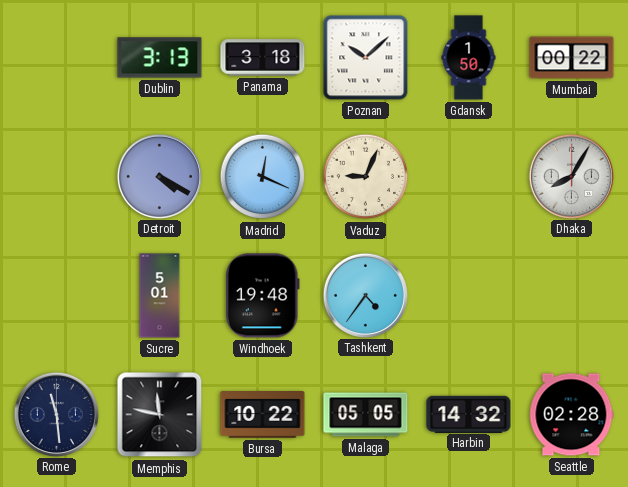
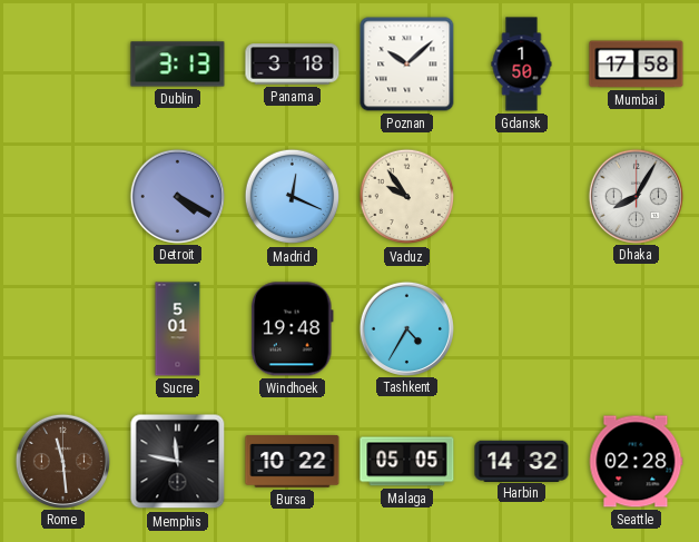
Mumbai: 00:22 -> 17:58 (637, 65)
Vaduz: 9:04 -> 9:54 (407, 197)
Tashkent: 4:36 -> 4:35 (406, 328)
Rome dial: navy -> brown (62, 461)
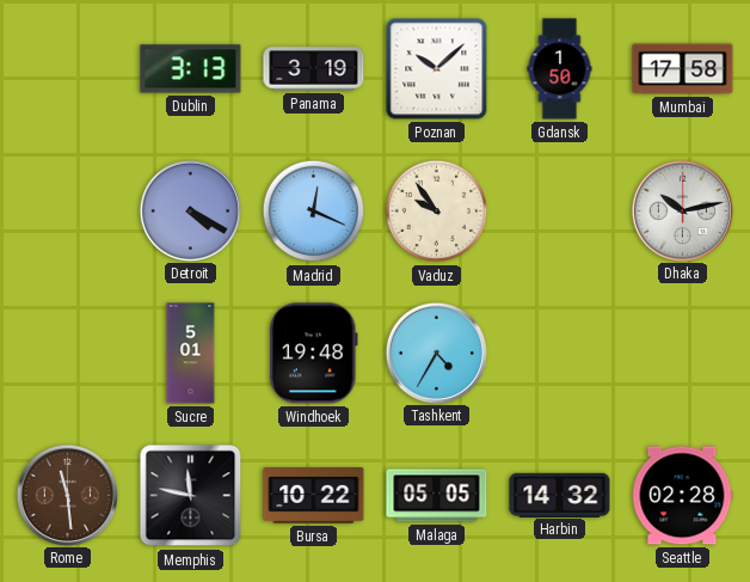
Panama: 3:18 -> 3:19 (314, 69)
Dhaka: 8:05 -> 10:13 (682, 210)
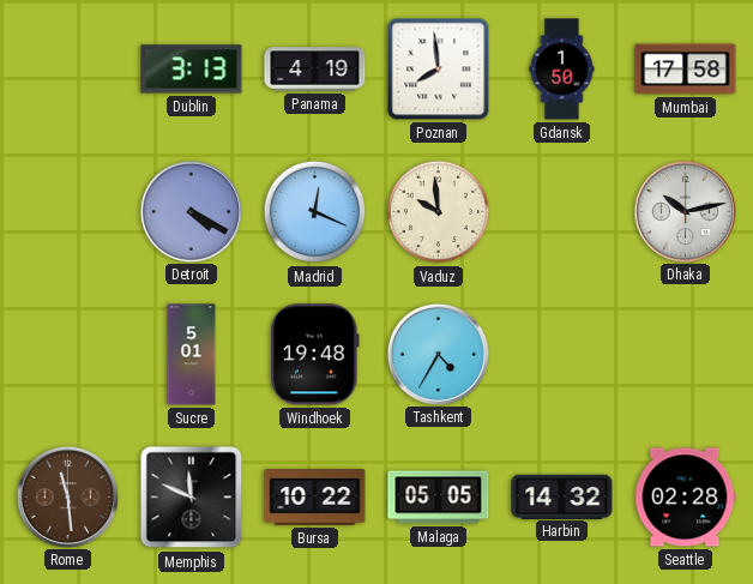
Panama: 3:19 -> 4:19 (315, 70)
Poznan: 10:08 -> 7:59 (439, 70)
Vaduz: 9:54 -> 9:59 (439, 212)
Memphis: 11:47 -> 11:49 (192, 498)
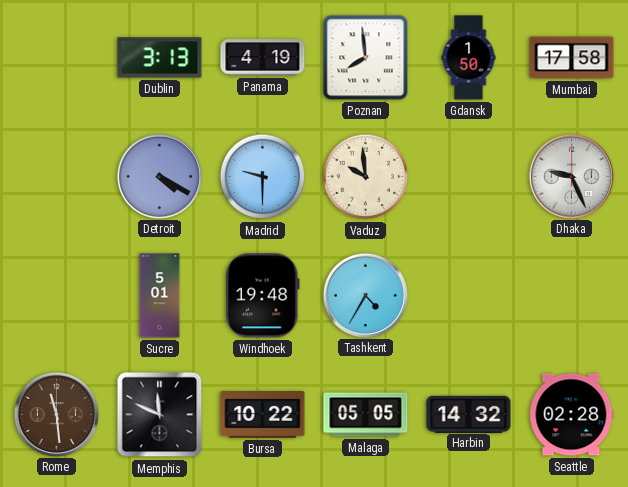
Madrid: 12:19 -> 9:30 (263, 177)
Dhaka: 10:13 -> 9:26 (571, 176)
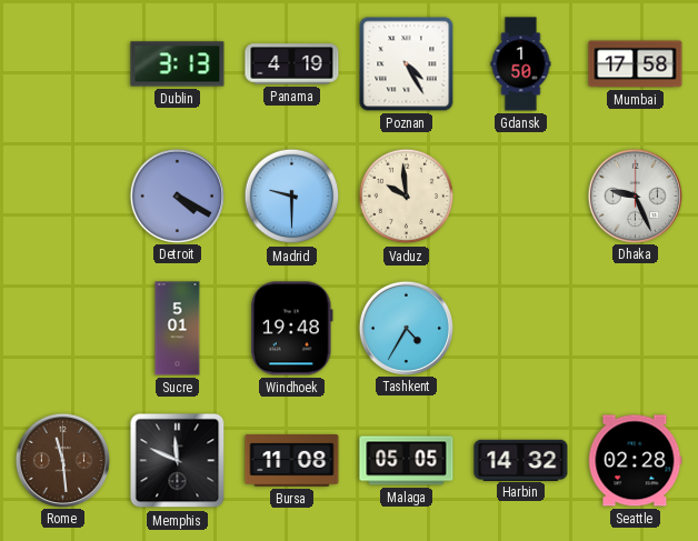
Poznan: 7:59 -> 4:25 (407, 64)
Bursa: 10:22 -> 11:08 (292, 461)
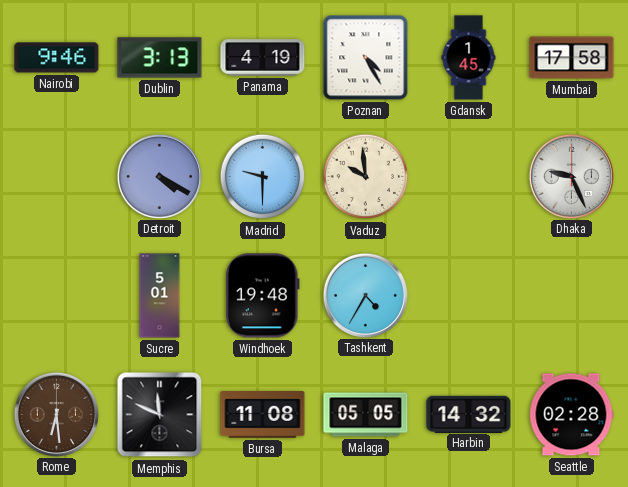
Nairobi: none -> 9:46 (57, 58)
Gdansk: 1:50 -> 1:45 (469, 58)
Rome: 11:29 -> 6:29 (56, 414)
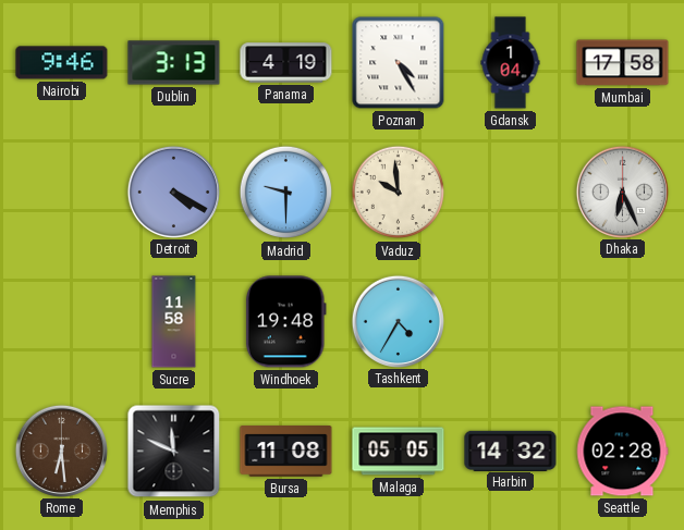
Gdansk: 1:45 -> 1:04 (511, 63)
Dhaka: 9:26 -> 6:26 (622, 192)
Sucre: 5:01 -> 11:58 (174, 322)
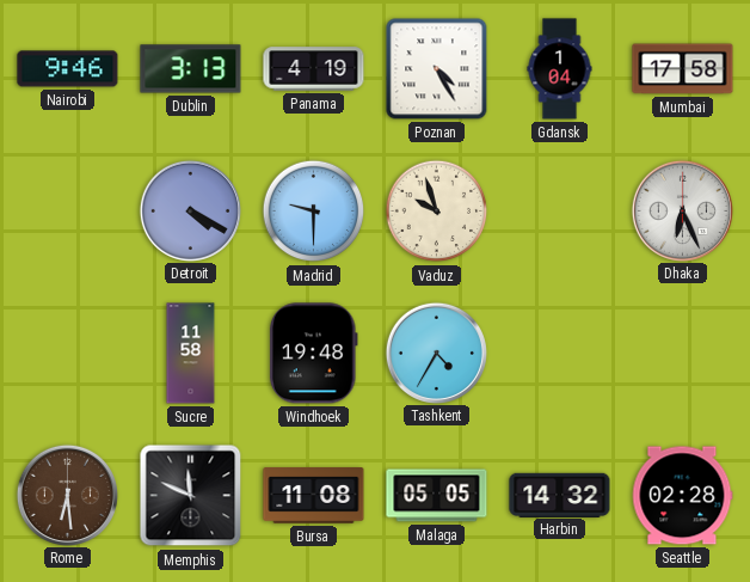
Vaduz: 9:59 -> 9:57 (437, 212)
